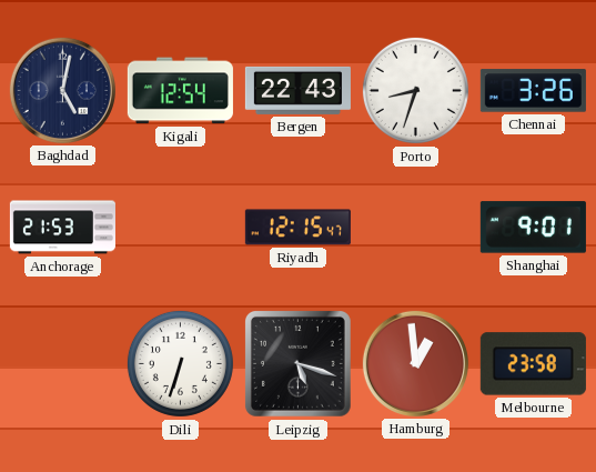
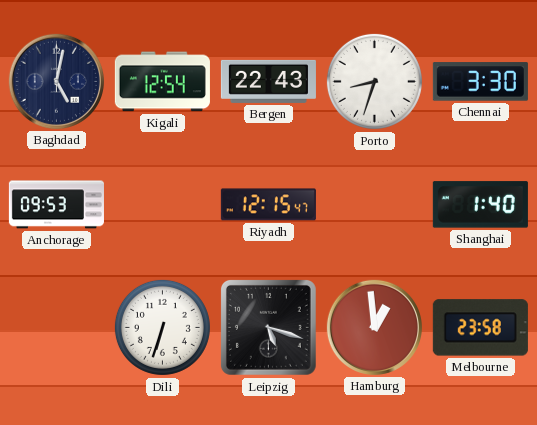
Chennai: 3:26 -> 3:30 (480, 82)
Anchorage: 21:53 -> 09:53 (56, 205)
Shanghai: 9:01 -> 1:40 (480, 205)
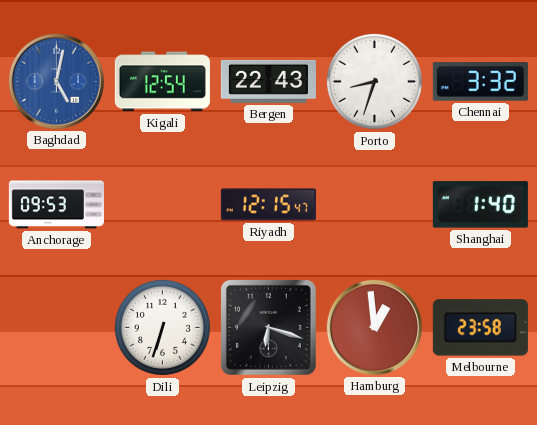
Baghdad dial: navy -> blue (56, 81)
Chennai: 3:30 -> 3:32 (480, 82)
Leipzig: 5:18 -> 6:18 (268, 327)
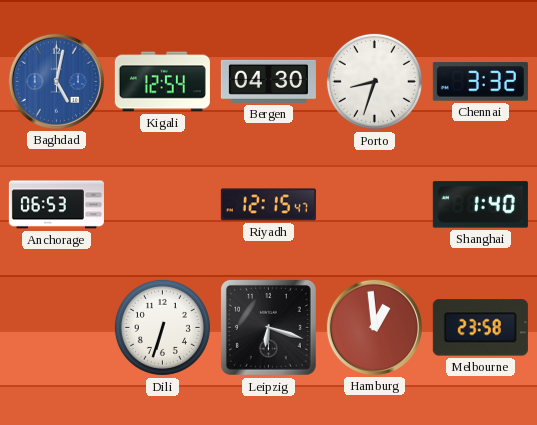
Bergen: 22:43 -> 04:30 (268, 81)
Anchorage: 09:53 -> 06:53 (56, 205)
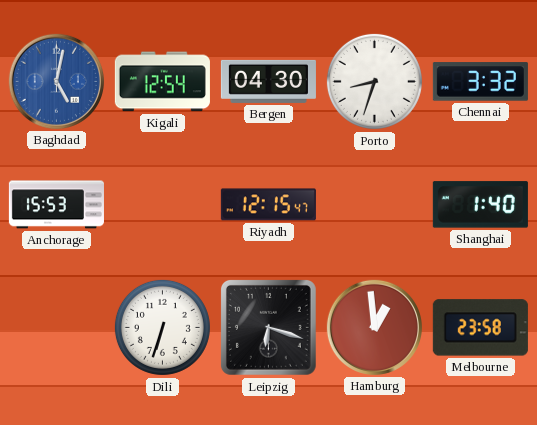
Anchorage: 06:53 -> 15:53 (56, 205)
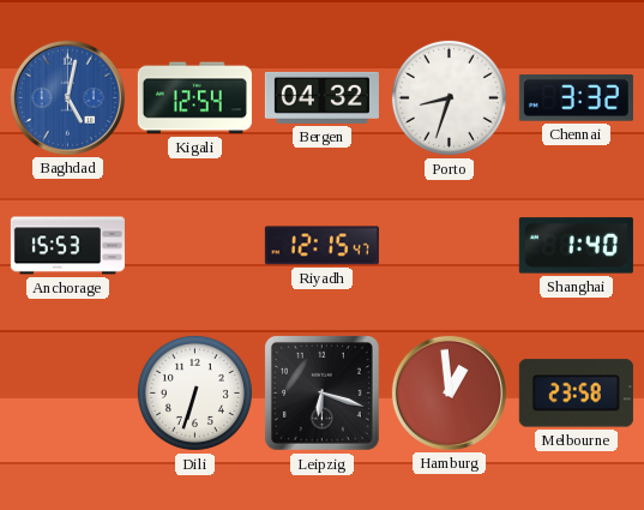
Bergen: 04:30 -> 04:32 (321, 97)
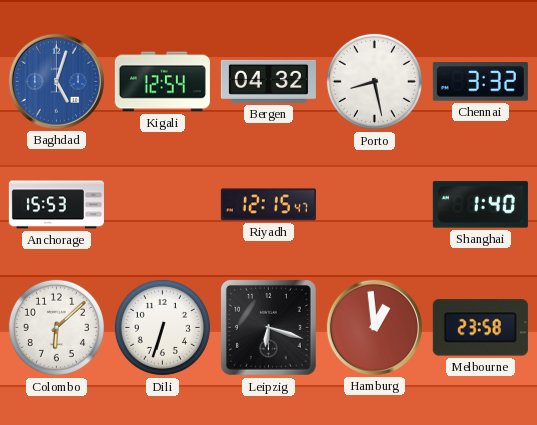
Baghdad: 5:02 -> 5:03 (56, 81)
Porto: 8:33 -> 8:28 (374, 81)
Colombo: none -> 6:08 (56, 327)
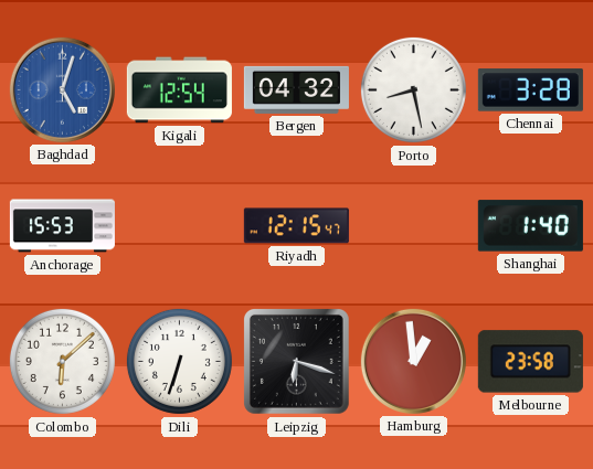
Chennai: 3:32 -> 3:28 (530, 90)
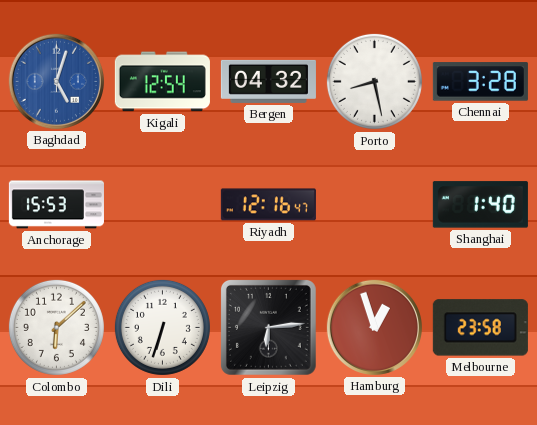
Riyadh: 12:15 -> 12:16 (268, 205)
Leipzig: 6:18 -> 6:14 (268, 327)
Hamburg: 12:59 -> 12:57 (374, 327)
